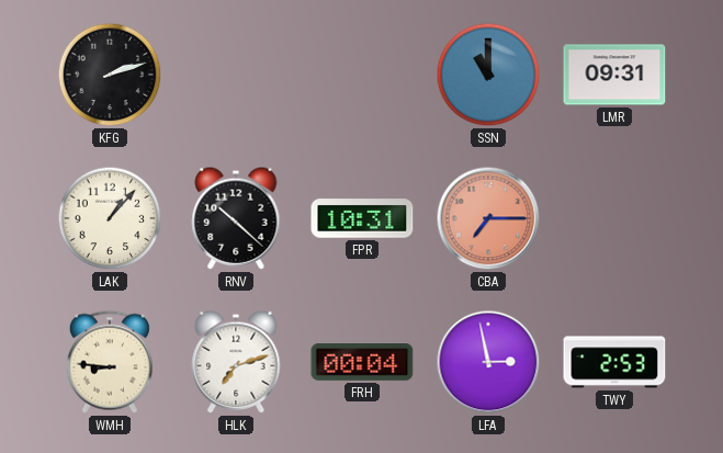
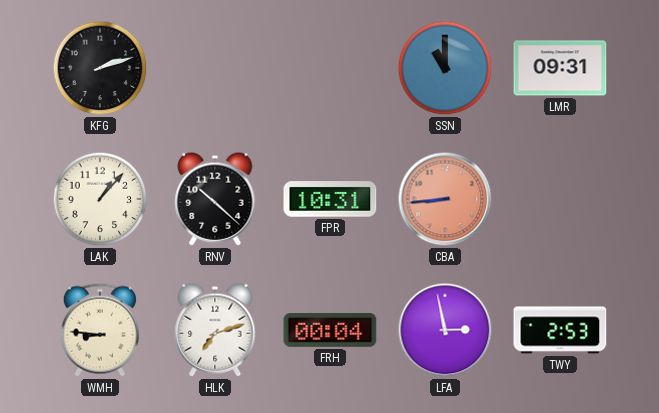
CBA: 7:15 -> 8:44 (445, 199)
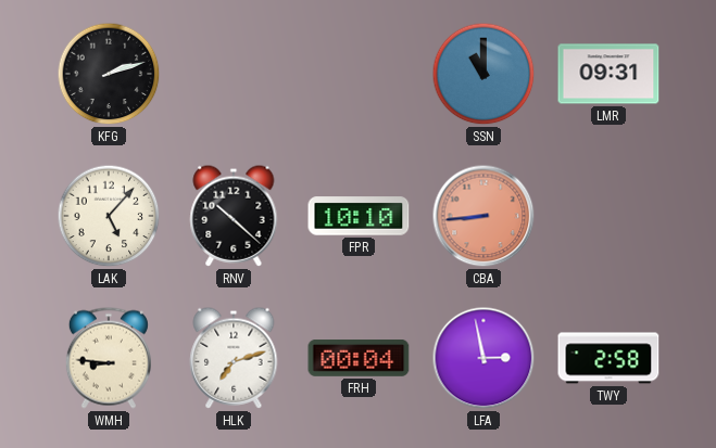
LAK: 1:07 -> 5:07 (109, 216)
FPR: 10:31 -> 10:10 (359, 216)
TWY: 2:53 -> 2:58 (608, 358)
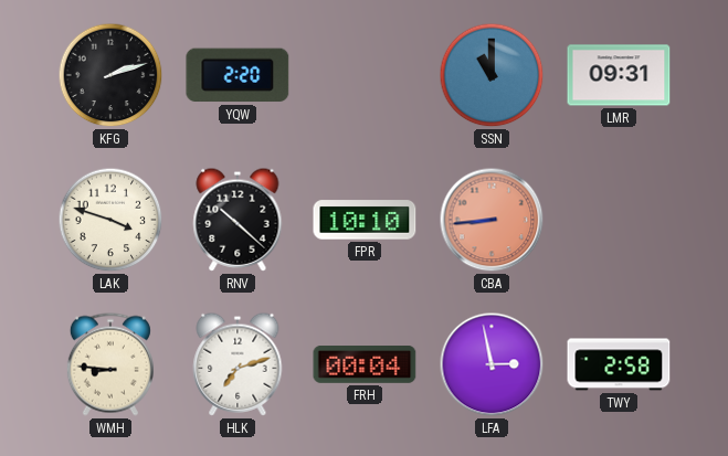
YQW: none -> 2:20 (238, 75)
LAK: 5:07 -> 3:48 (110, 220)
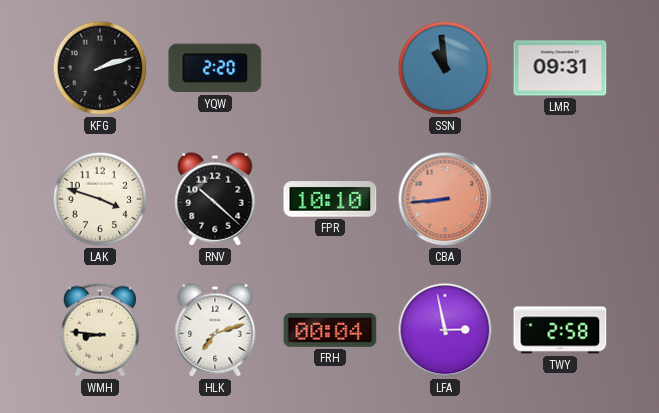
SSN: 11:00 -> 10:59 (445, 68)
